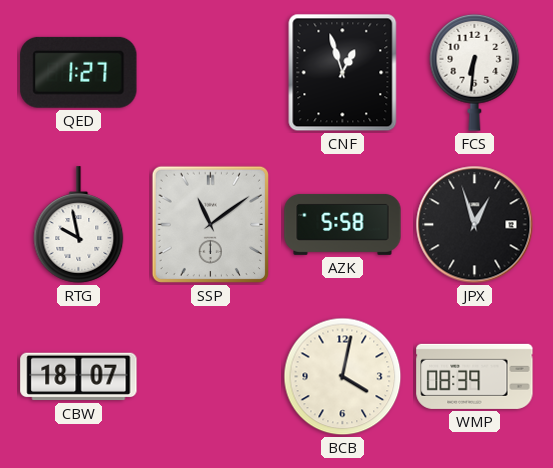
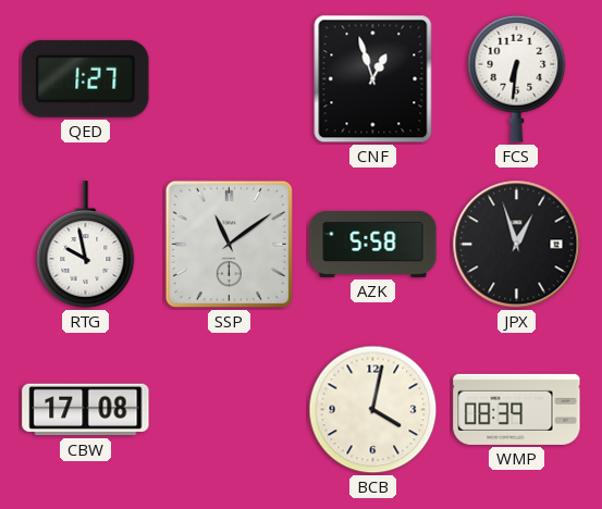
CBW: 18:07 -> 17:08 (86, 410)
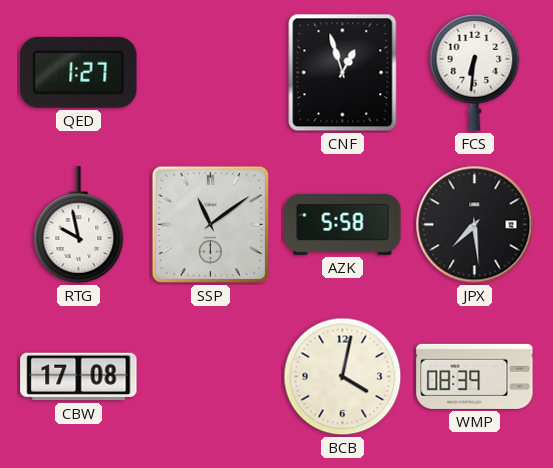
JPX: 12:57 -> 7:29 (475, 225)
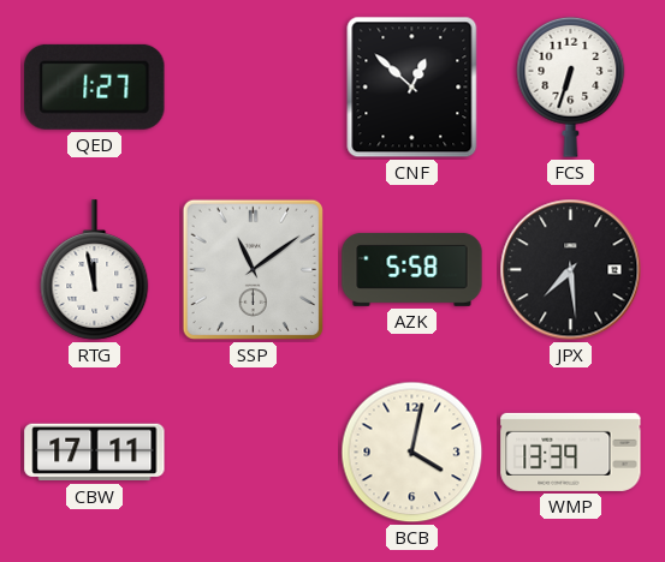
CNF: 12:57 -> 12:52 (412, 88)
FCS: 6:31 -> 6:33 (571, 86)
RTG: 9:58 -> 11:58 (95, 270)
CBW: 17:08 -> 17:11 (95, 453)
WMP: 08:39 -> 13:39 (571, 452)
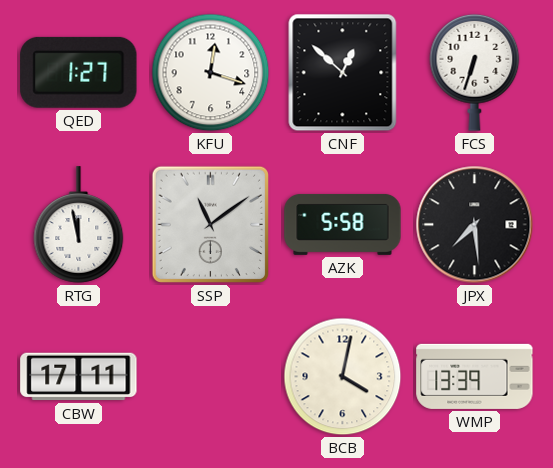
KFU: none -> 12:18 (211, 73)
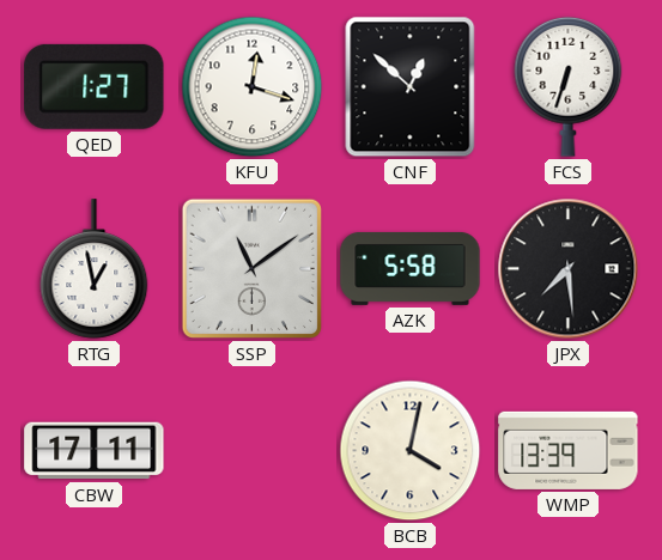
RTG: 11:58 -> 12:58 (95, 269)
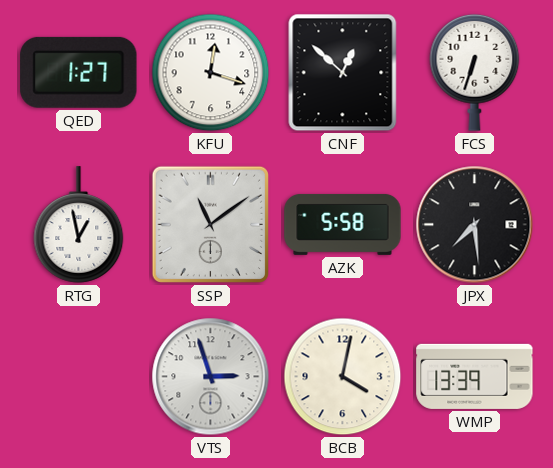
CBW: 17:11 -> none (95, 451)
VTS: none -> 2:57 (211, 377)
